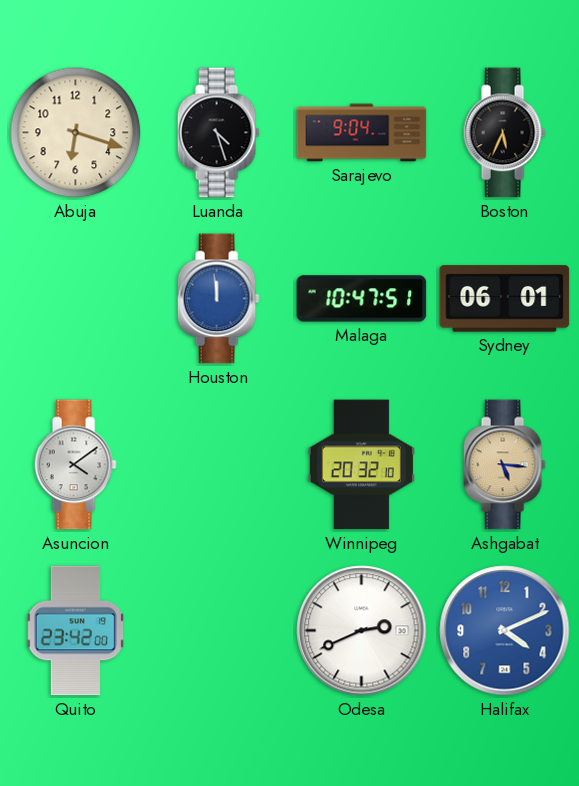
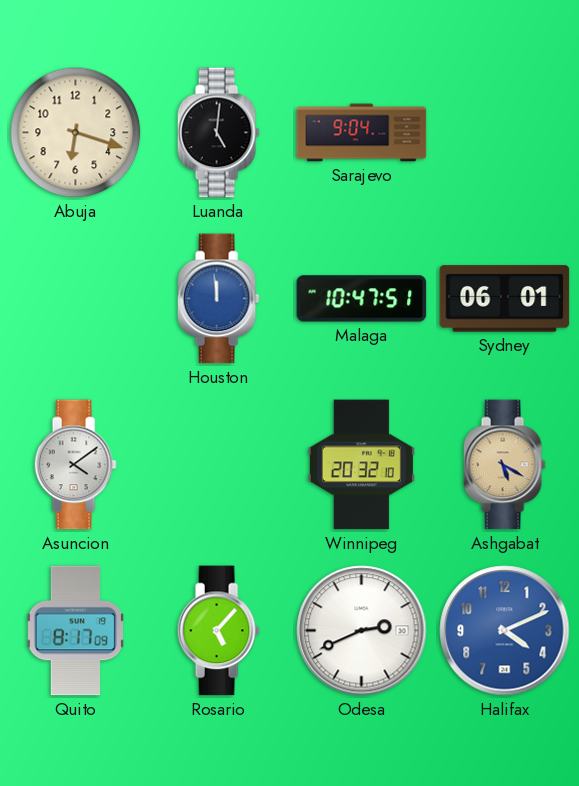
Luanda: 4:27 -> 5:01 (218, 133)
Boston: 5:34 -> none (504, 133)
Ashgabat: 5:16 -> 5:20 (504, 465)
Quito: 23:42 -> 8:17 (75, 631)
Rosario: none -> 5:07 (218, 631)
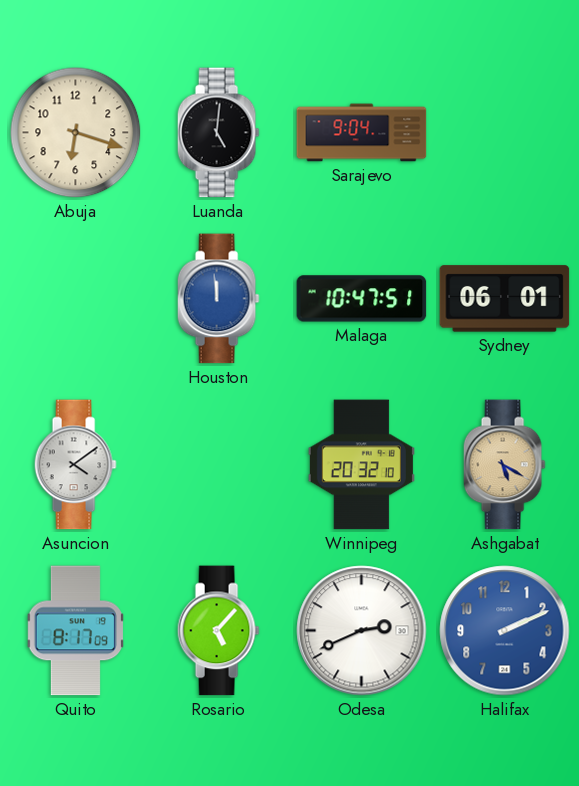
Halifax: 4:11 -> 2:11 (505, 631)
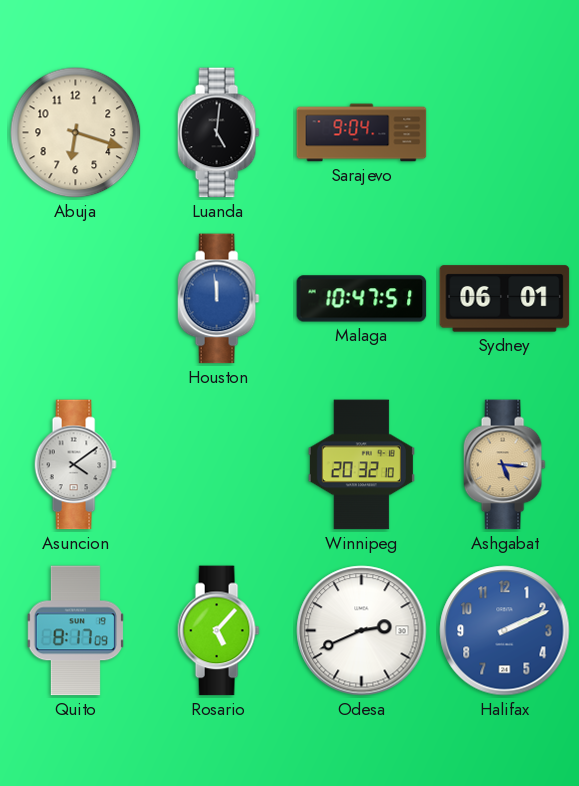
Ashgabat: 5:20 -> 5:16 (504, 465)
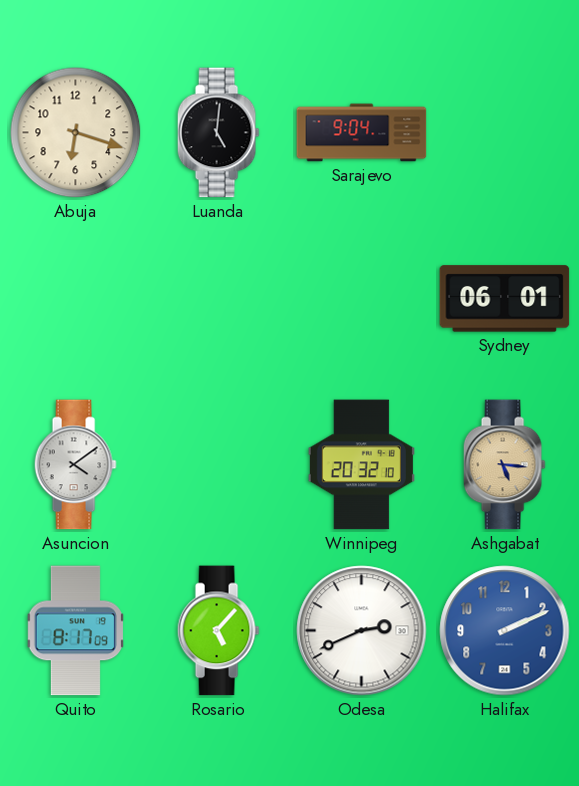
Houston: 11:59 -> none (218, 299)
Malaga: 10:47 -> none (362, 299)
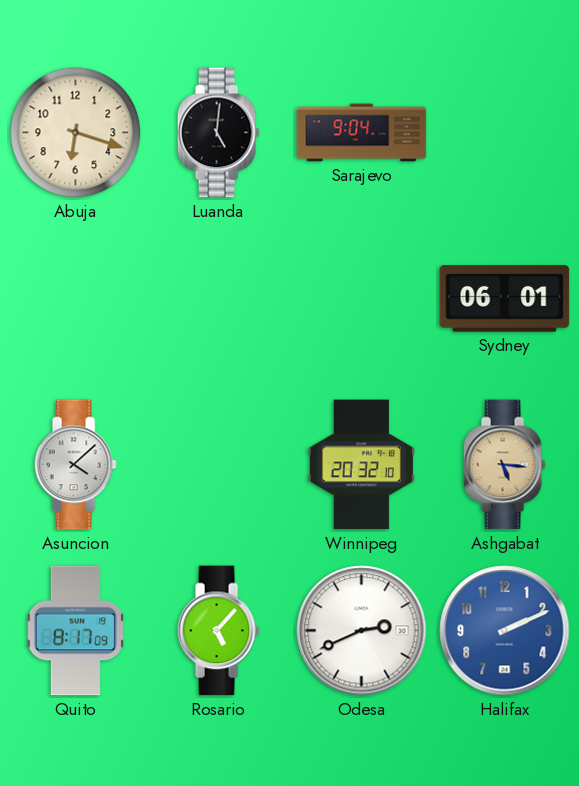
Asuncion: 4:09 -> 4:08 (75, 465)
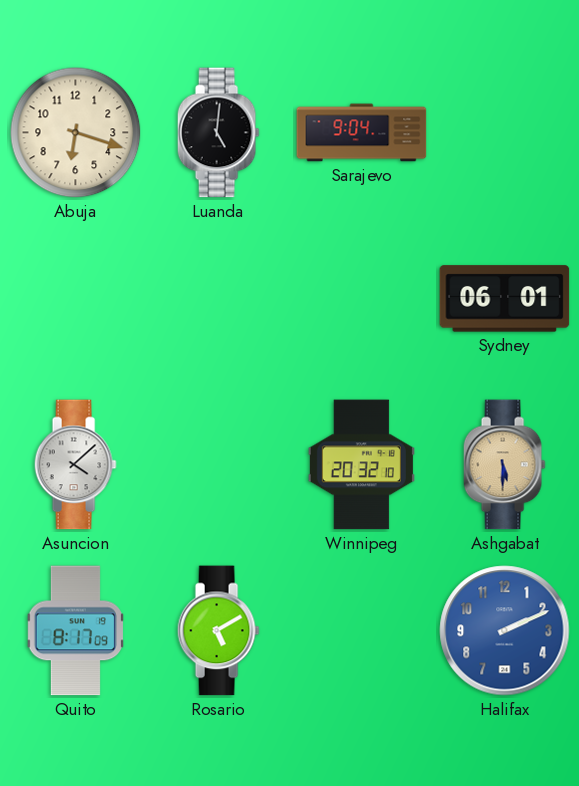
Ashgabat: 5:16 -> 5:30 (504, 465)
Rosario: 5:07 -> 5:10 (218, 631)
Odesa: 2:41 -> none (362, 631)
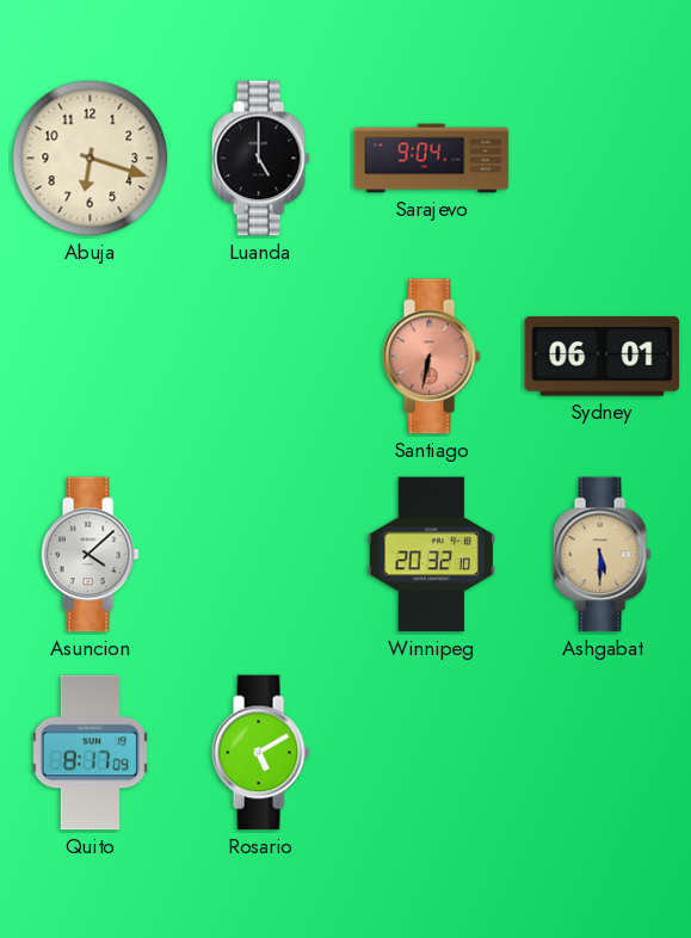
Luanda: 5:01 -> 5:00 (260, 159)
Santiago: none -> 6:32 (431, 357)
Halifax: 2:11 -> none (505, 631)
